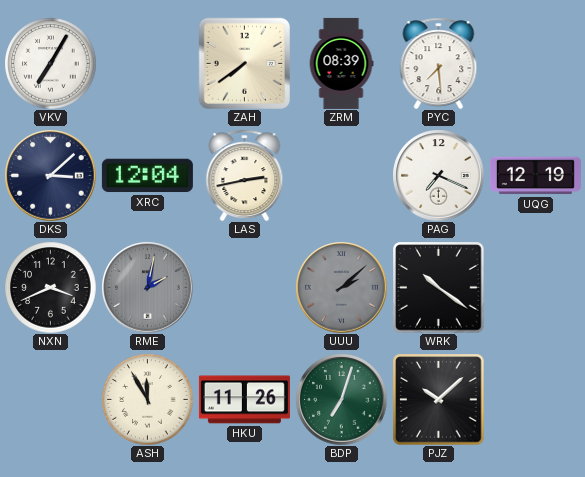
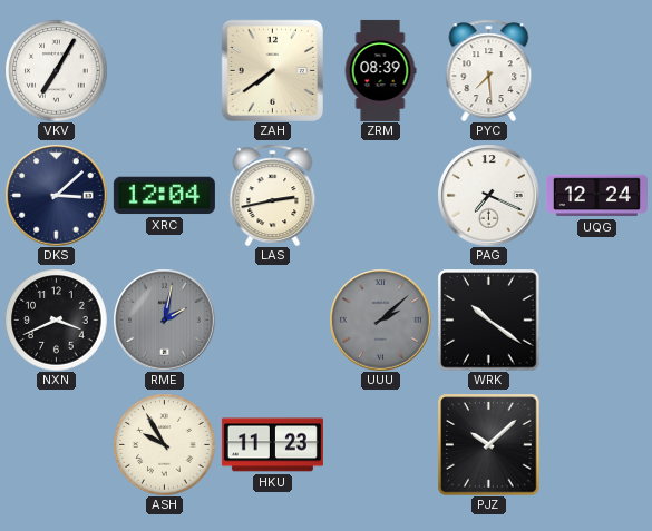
UQG: 12:19 -> 12:24 (596, 196)
ASH: 11:55 -> 9:55 (164, 444)
HKU: 11:26 -> 11:23 (272, 445)
BDP: 7:03 -> none (341, 399)
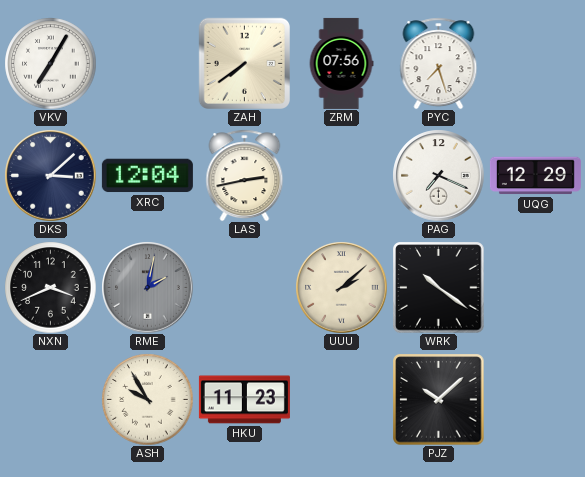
ZRM: 08:39 -> 07:56 (341, 63)
PYC: 7:29 -> 7:27 (439, 63)
UQG: 12:24 -> 12:29 (535, 176)
UUU dial: grey -> cream (341, 287)
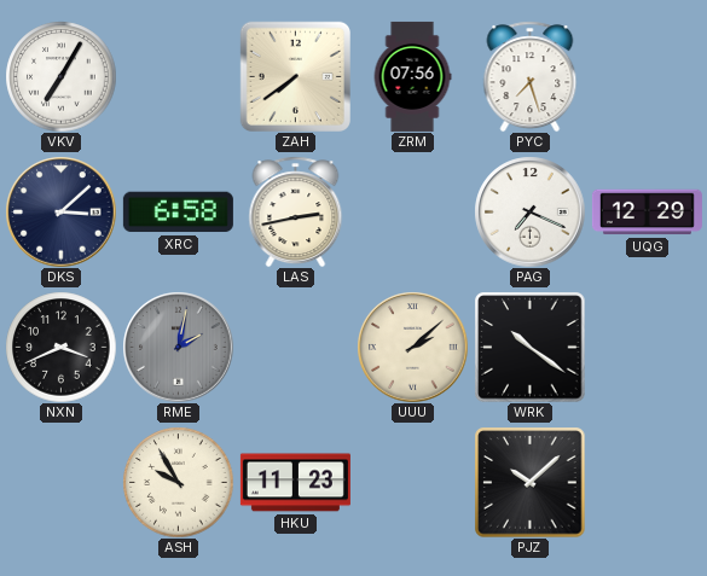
XRC: 12:04 -> 6:58 (178, 213)
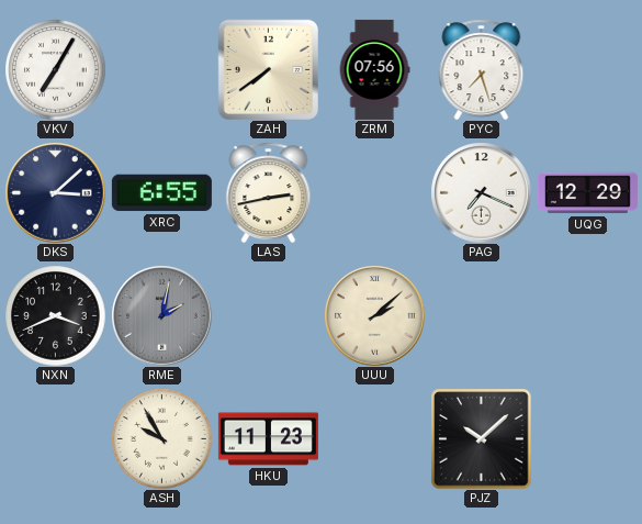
XRC: 6:58 -> 6:55 (161, 193)
WRK: 10:21 -> none (529, 347)
